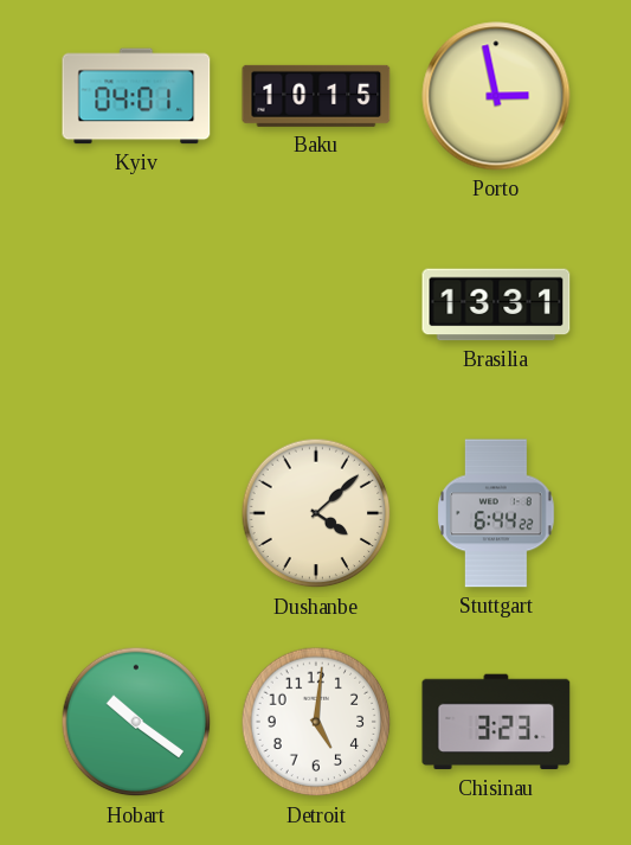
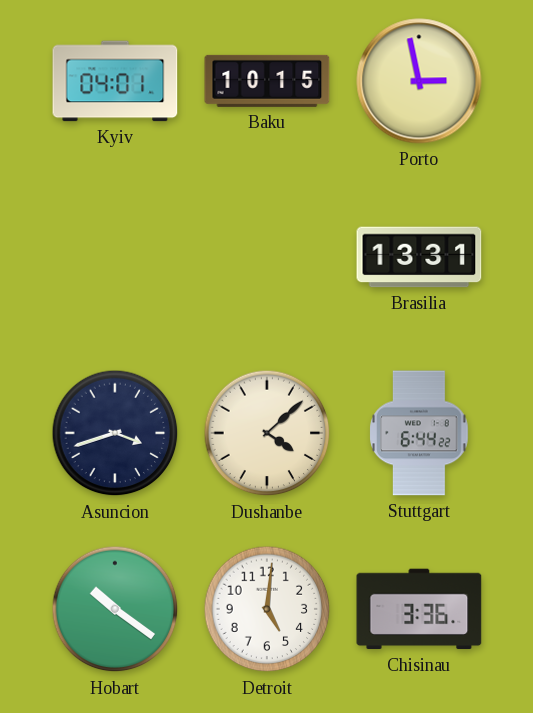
Asuncion: none -> 3:42 (115, 433)
Chisinau: 3:23 -> 3:36 (419, 609)
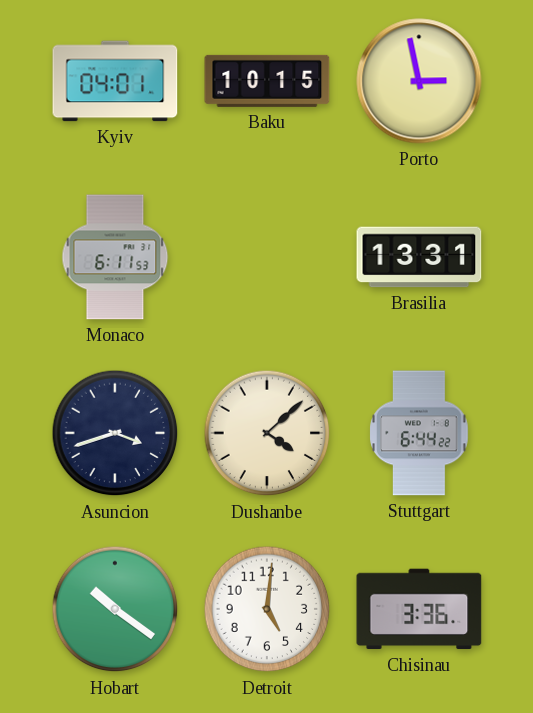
Monaco: none -> 6:11 (115, 257)
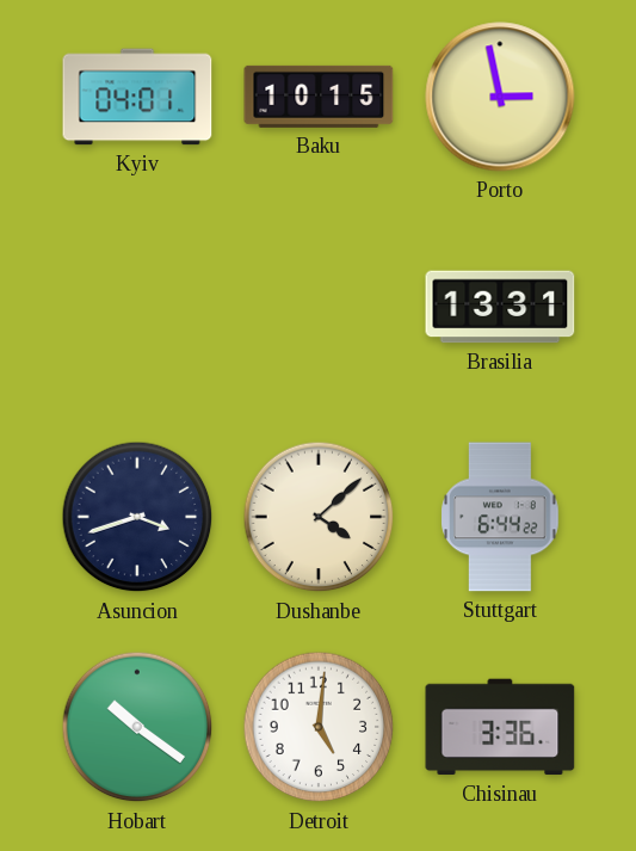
Monaco: 6:11 -> none (115, 257)
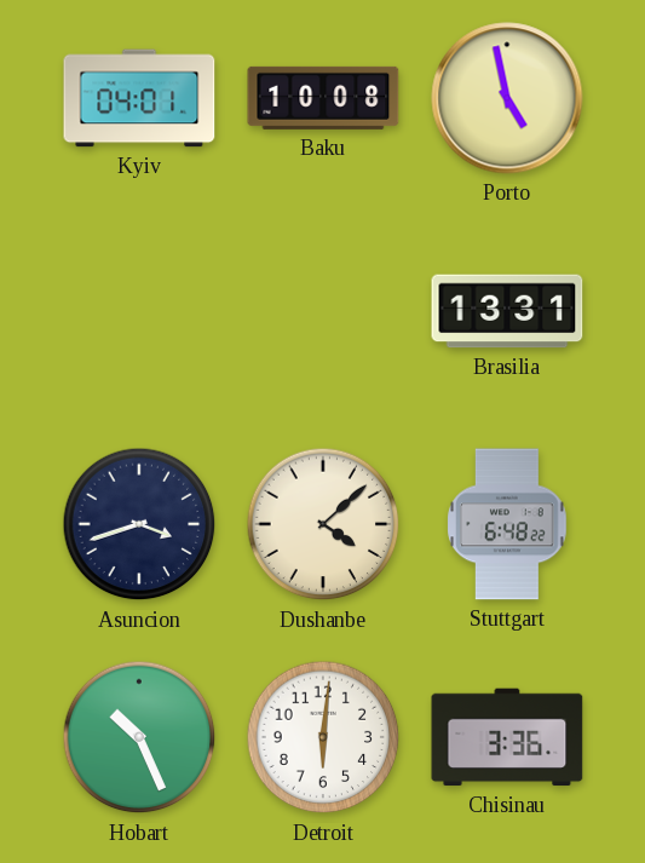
Baku: 10:15 -> 10:08 (323, 98)
Porto: 2:58 -> 4:58 (507, 98)
Stuttgart: 6:44 -> 6:48 (507, 524)
Hobart: 10:21 -> 10:26 (139, 737)
Detroit: 5:01 -> 6:01 (323, 737)
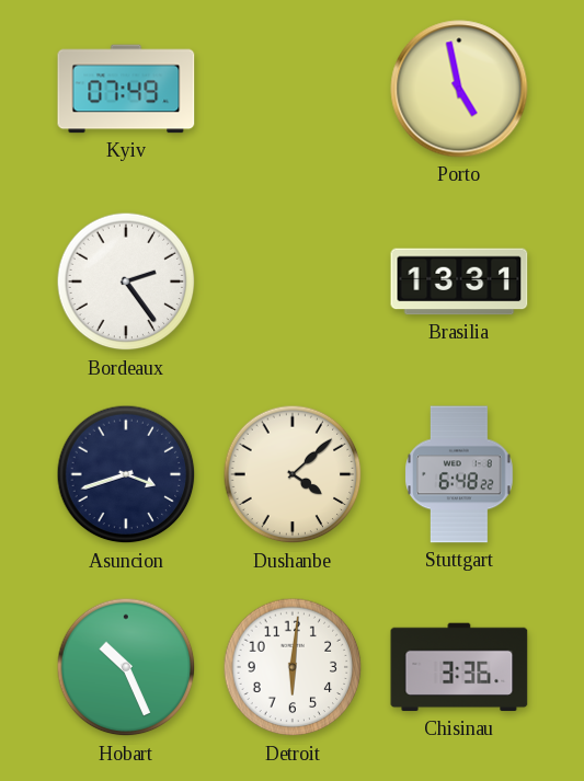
Kyiv: 04:01 -> 07:49 (126, 89)
Baku: 10:08 -> none (323, 98)
Bordeaux: none -> 2:24 (126, 282)
